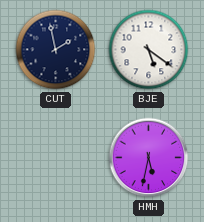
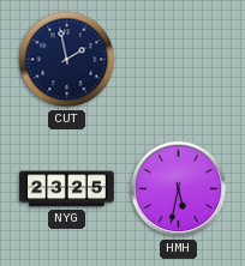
BJE: 5:21 -> none (149, 50)
NYG: none -> 23:25 (67, 189)
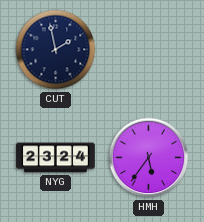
NYG: 23:25 -> 23:24 (56, 158)
HMH: 5:32 -> 5:36 (149, 158)
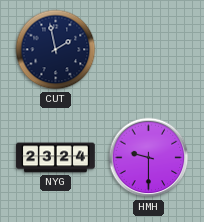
HMH: 5:36 -> 9:30 (149, 158)
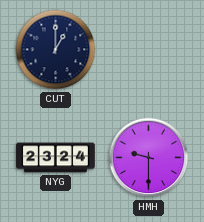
CUT: 1:58 -> 1:00 (56, 50)
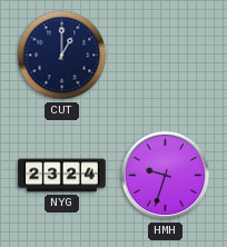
HMH: 9:30 -> 9:33 (166, 176)
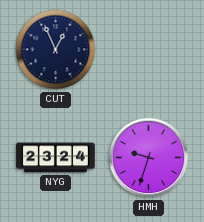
CUT: 1:00 -> 12:56 (56, 50)
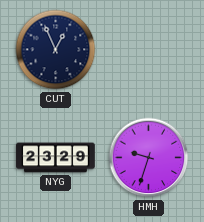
NYG: 23:24 -> 23:29 (56, 158)
